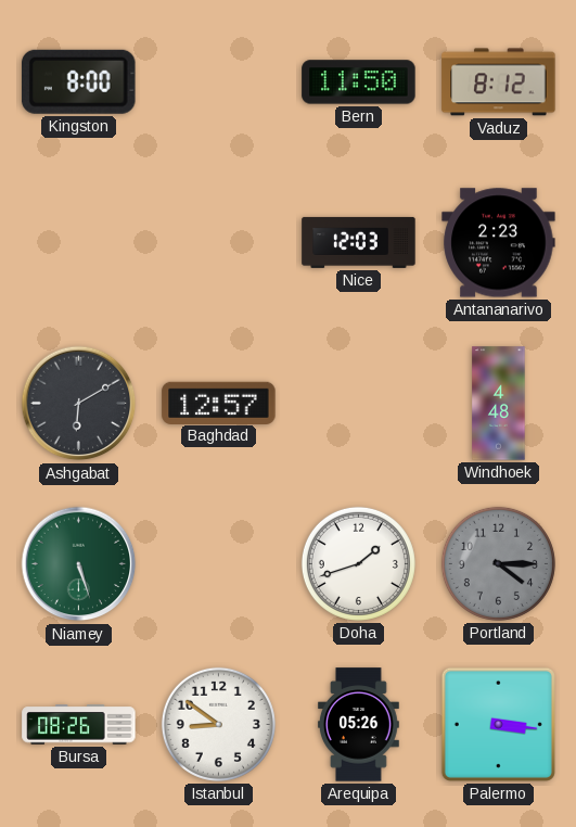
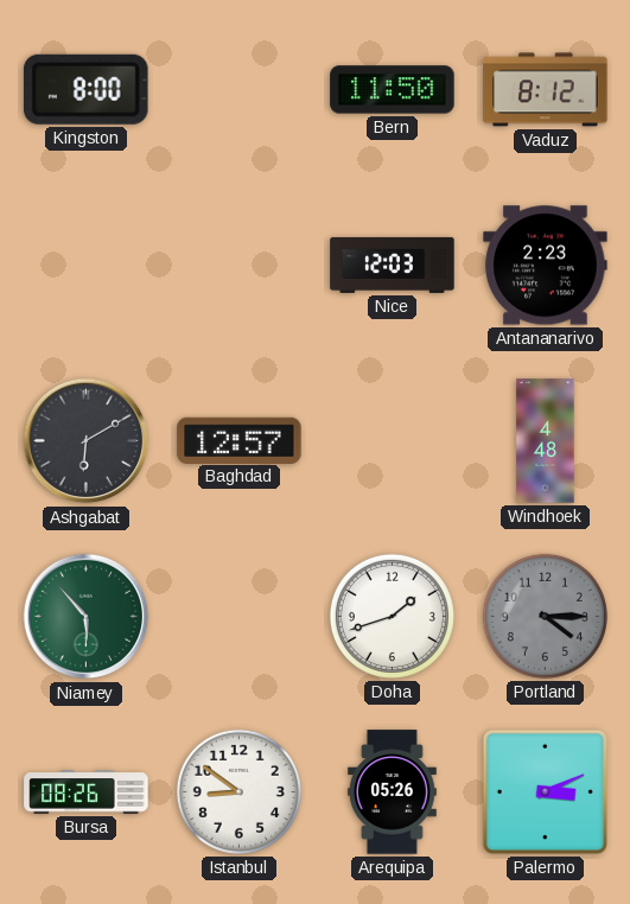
Niamey: 5:27 -> 5:53 (87, 617)
Palermo: 3:16 -> 3:11 (545, 791)
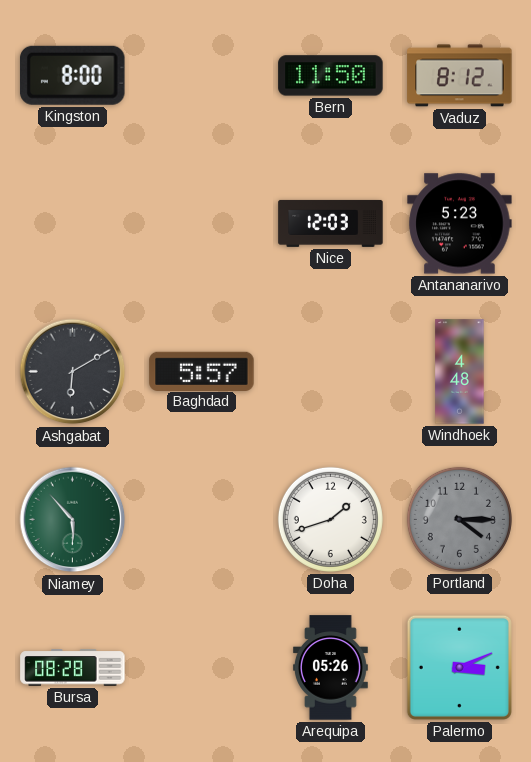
Antananarivo: 2:23 -> 5:23 (460, 224)
Baghdad: 12:57 -> 5:57 (202, 371)
Bursa: 08:26 -> 08:28 (73, 668)
Istanbul: 8:51 -> none (238, 791)
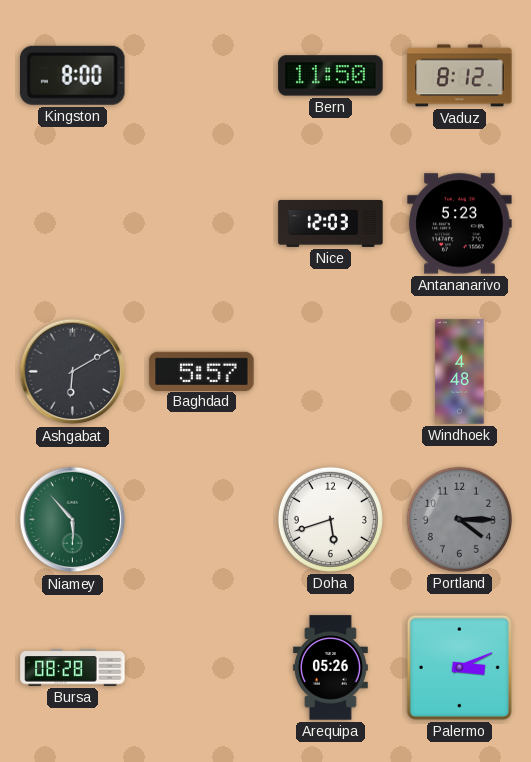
Doha: 1:42 -> 5:42 (330, 519)
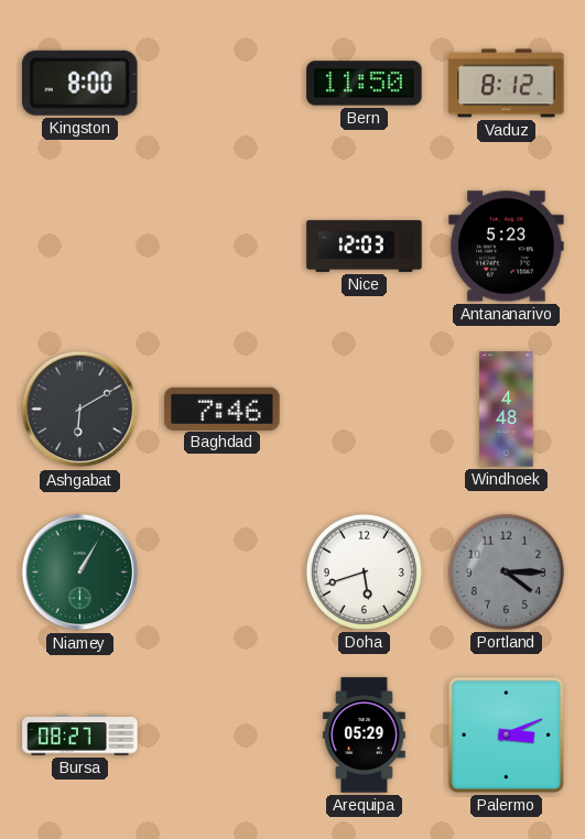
Baghdad: 5:57 -> 7:46 (223, 408)
Niamey: 5:53 -> 1:05 (80, 573)
Bursa: 08:28 -> 08:27 (80, 736)
Arequipa: 05:26 -> 05:29 (364, 736)
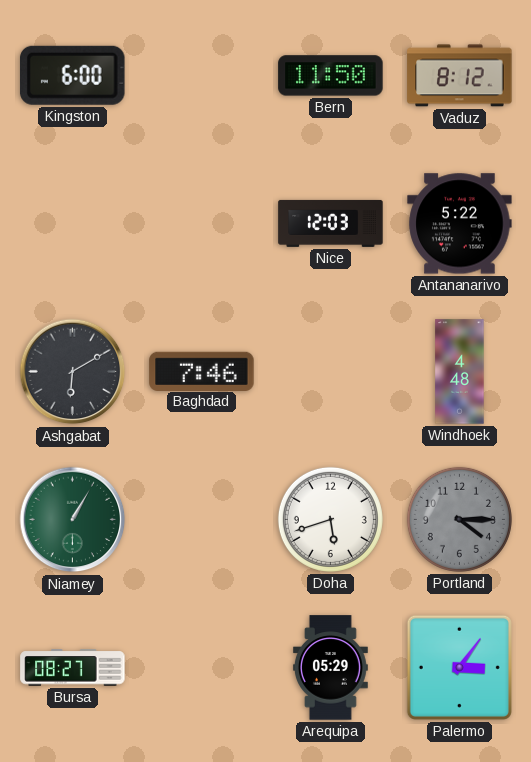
Kingston: 8:00 -> 6:00 (72, 75)
Antananarivo: 5:23 -> 5:22 (460, 224)
Palermo: 3:11 -> 3:06 (459, 667)
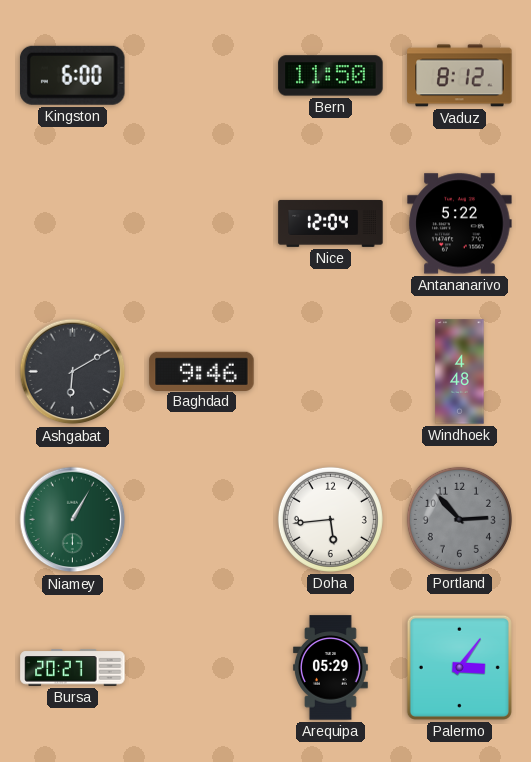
Nice: 12:03 -> 12:04 (331, 223)
Baghdad: 7:46 -> 9:46 (202, 371)
Doha: 5:42 -> 5:44 (330, 519)
Portland: 4:15 -> 2:53 (459, 519)
Bursa: 08:27 -> 20:27 (73, 668)
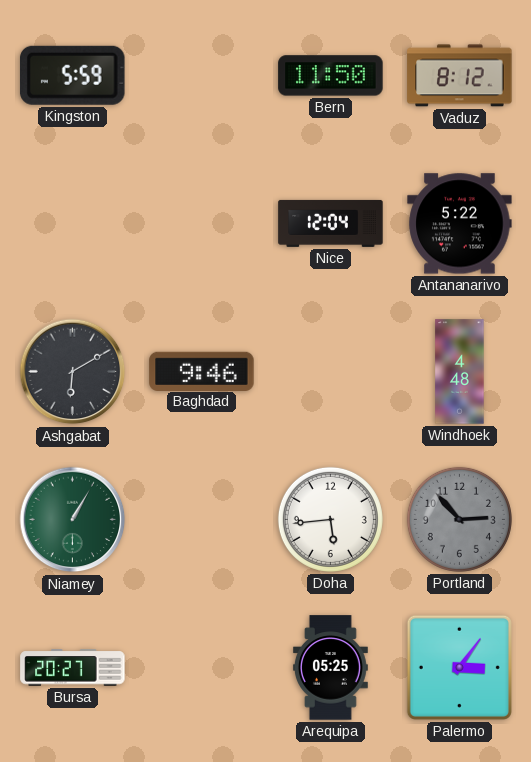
Kingston: 6:00 -> 5:59 (72, 75)
Arequipa: 05:29 -> 05:25 (330, 668)
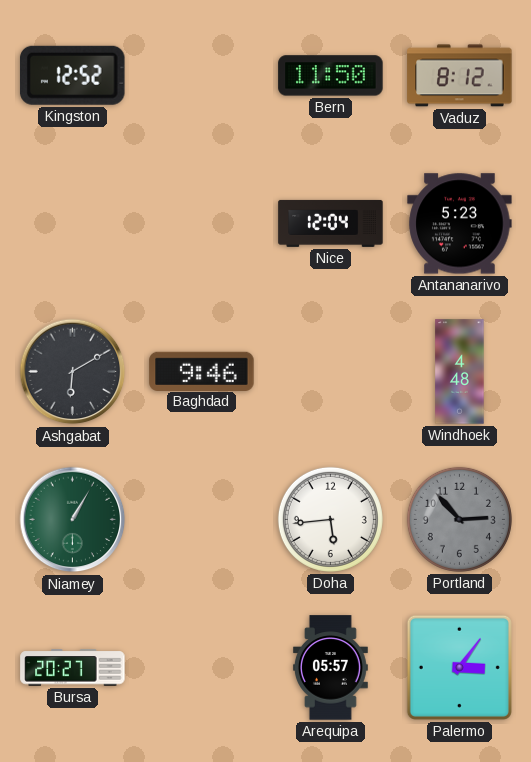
Kingston: 5:59 -> 12:52 (72, 75)
Antananarivo: 5:22 -> 5:23 (460, 224)
Arequipa: 05:25 -> 05:57 (330, 668)
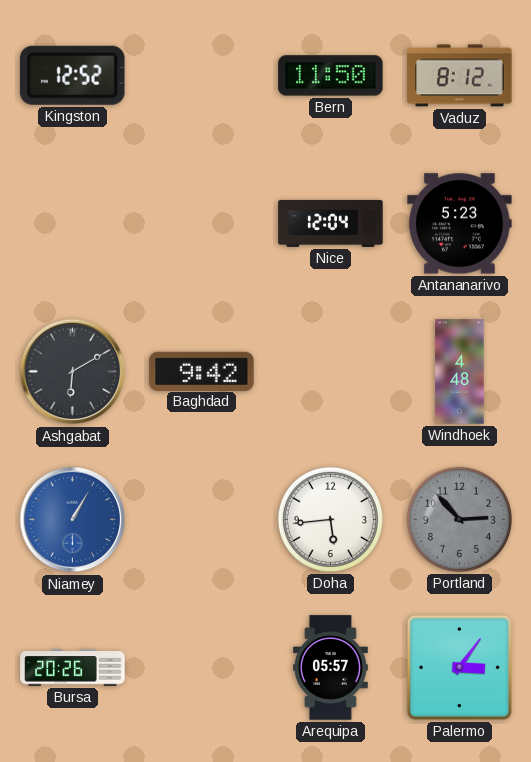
Baghdad: 9:46 -> 9:42 (202, 371)
Niamey dial: green -> blue (73, 520)
Bursa: 20:27 -> 20:26 (73, 668)
